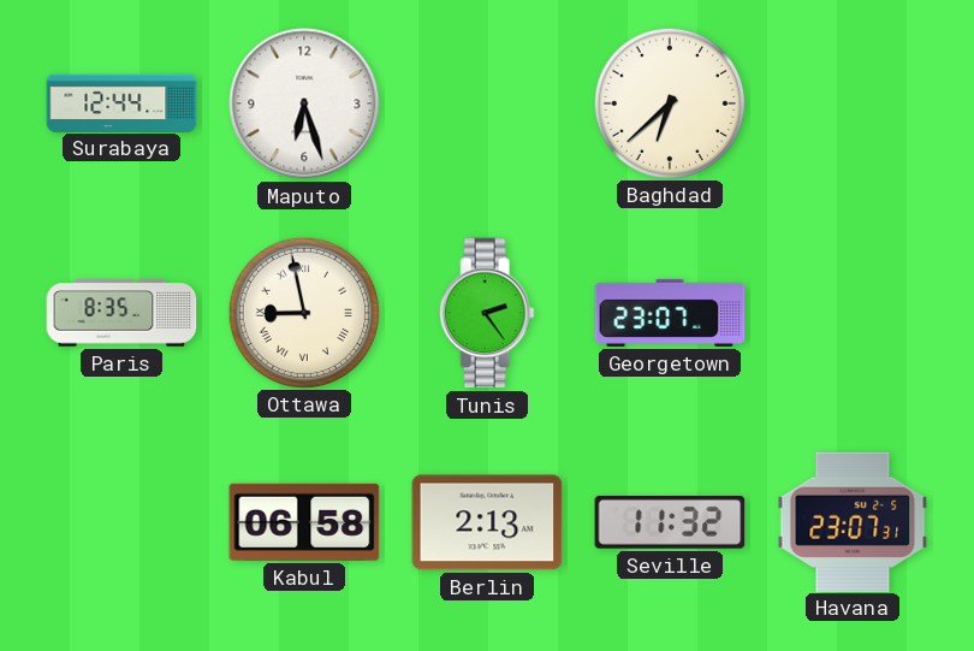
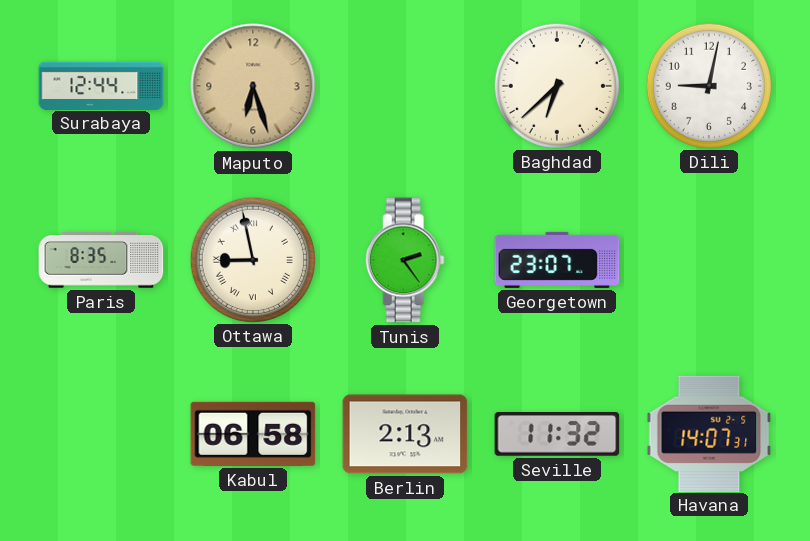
Maputo dial: white -> champagne (253, 86)
Dili: none -> 9:02 (708, 85)
Havana: 23:07 -> 14:07 (709, 433)
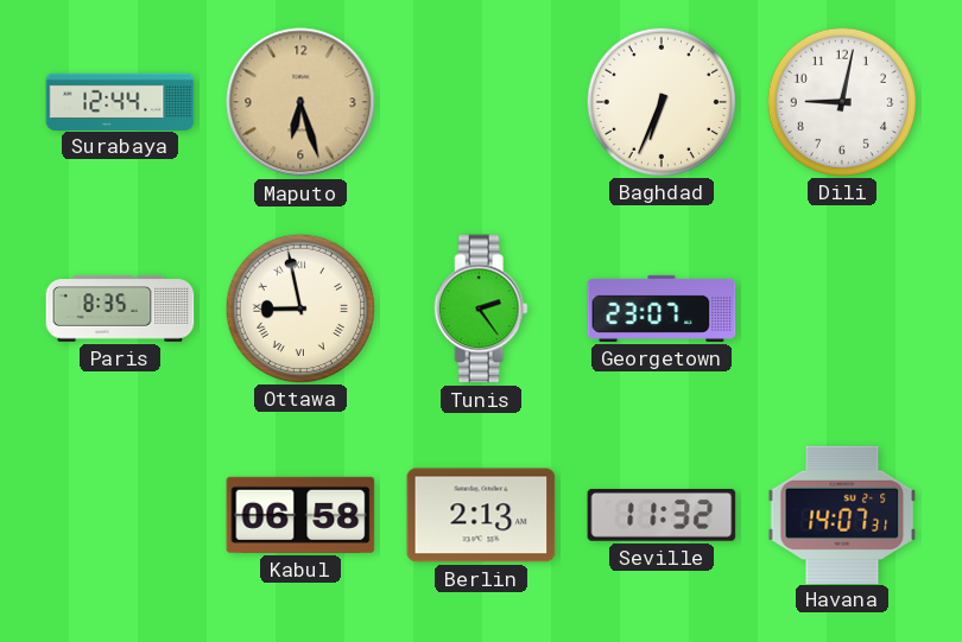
Baghdad: 6:38 -> 6:34 (660, 101)
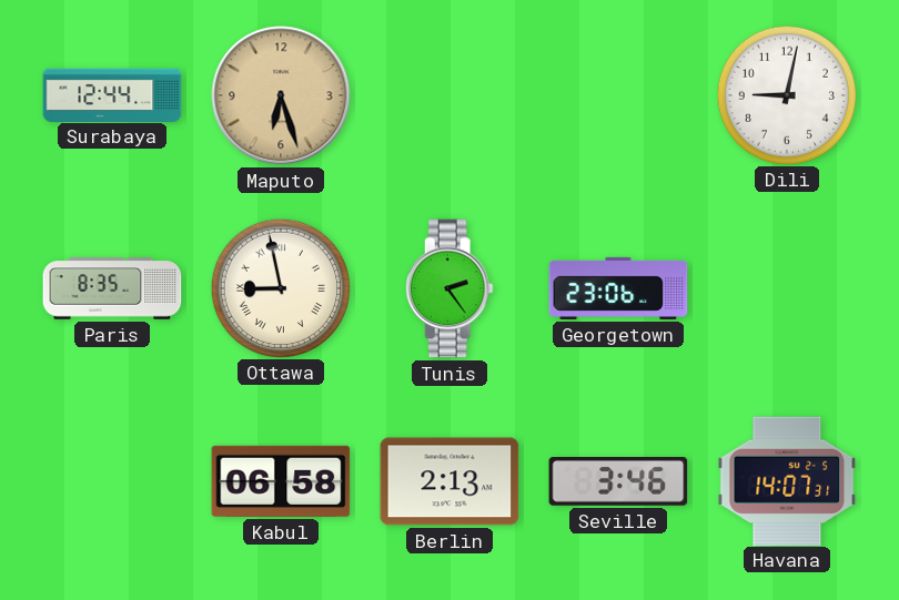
Baghdad: 6:34 -> none (660, 101)
Georgetown: 23:07 -> 23:06 (618, 288)
Seville: 11:32 -> 3:46 (618, 482)
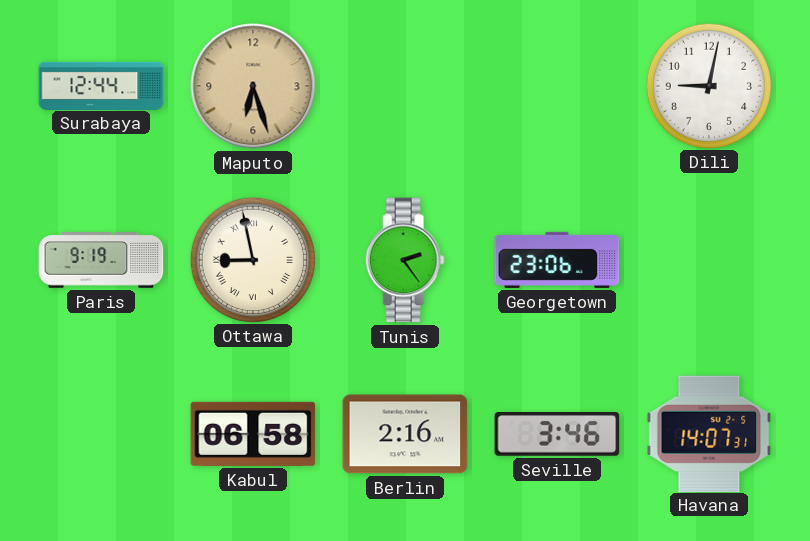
Paris: 8:35 -> 9:19 (101, 260)
Berlin: 2:13 -> 2:16 (405, 434)
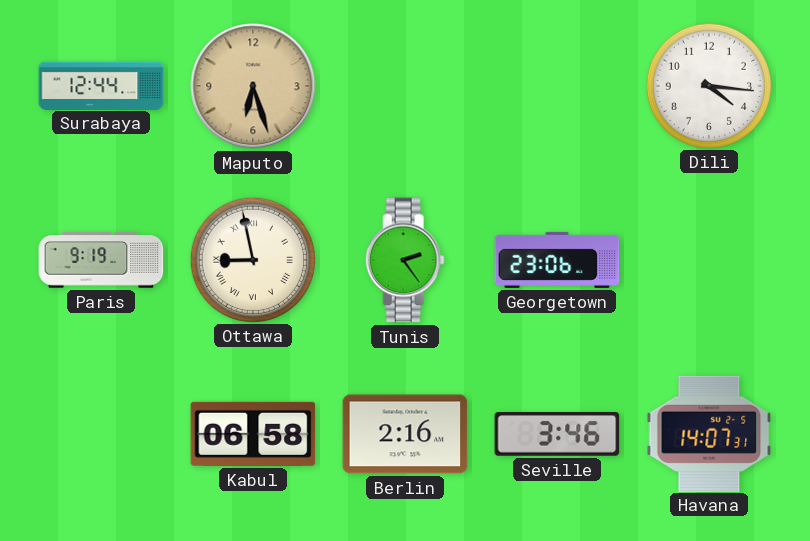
Dili: 9:02 -> 4:16 (708, 85)
